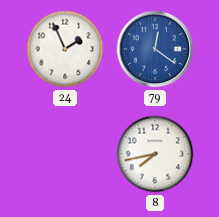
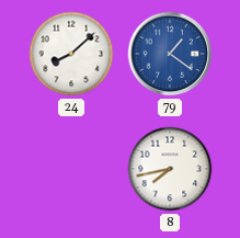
24: 1:56 -> 8:08 (71, 54)
79: 12:21 -> 1:21 (170, 54)
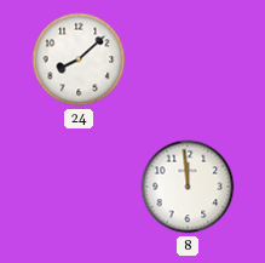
79: 1:21 -> none (170, 54)
8: 7:43 -> 11:59 (188, 187)
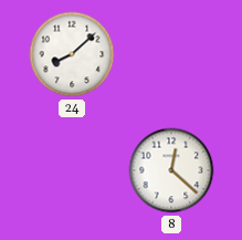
8: 11:59 -> 12:22 (171, 170)
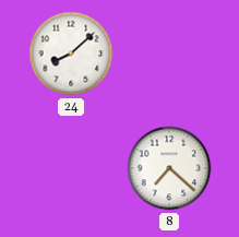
8: 12:22 -> 7:22 (169, 168)
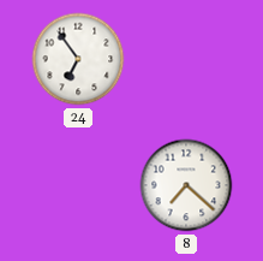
24: 8:08 -> 6:54 (78, 59)
